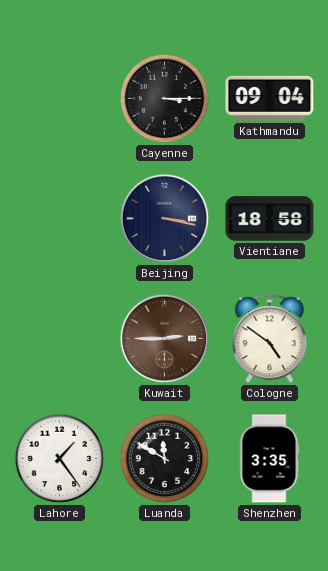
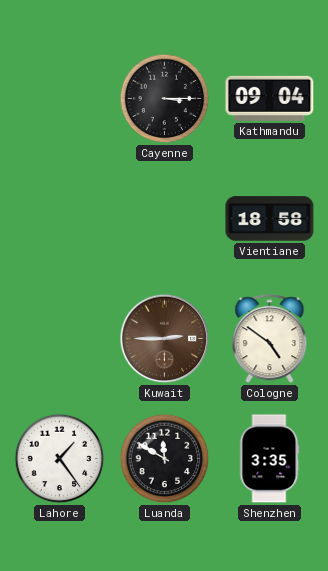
Beijing: 3:17 -> none (165, 219)
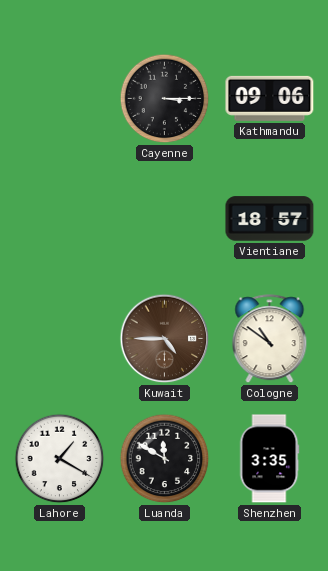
Kathmandu: 09:04 -> 09:06 (270, 98)
Vientiane: 18:58 -> 18:57 (270, 219)
Kuwait: 2:45 -> 4:45 (165, 339)
Cologne: 4:51 -> 10:51 (270, 339)
Lahore: 1:24 -> 1:20 (60, 459)
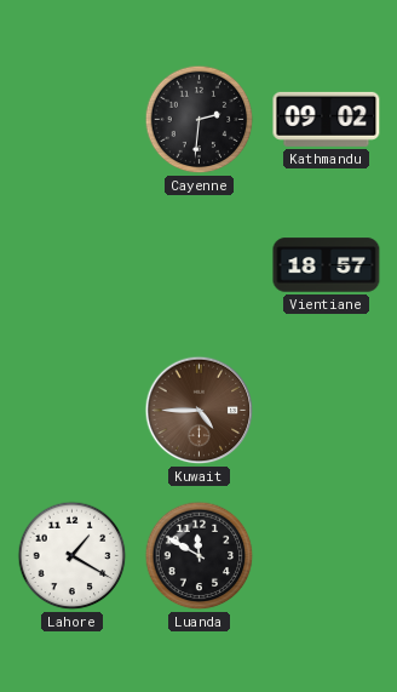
Cayenne: 3:15 -> 2:31 (200, 120)
Kathmandu: 09:06 -> 09:02 (327, 119)
Cologne: 10:51 -> none (270, 339)
Shenzhen: 3:35 -> none (269, 459)
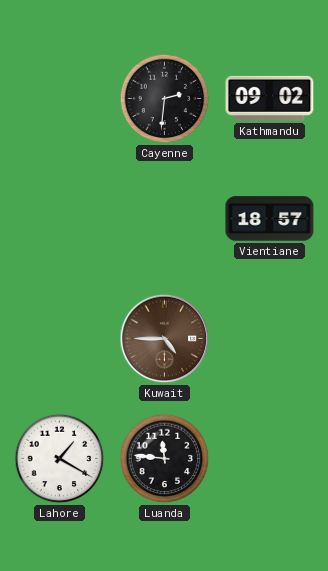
Luanda: 11:50 -> 11:46 (165, 459)
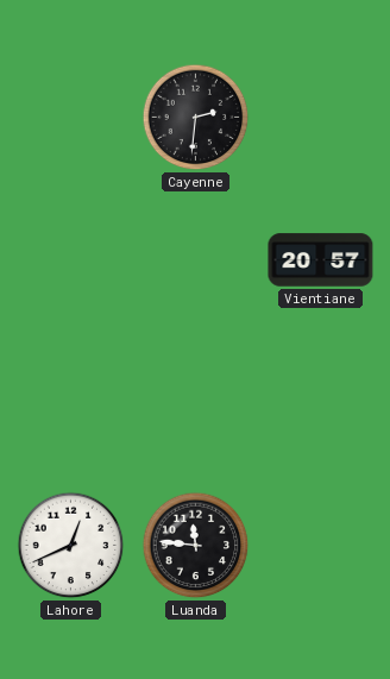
Kathmandu: 09:02 -> none (270, 98)
Vientiane: 18:57 -> 20:57 (321, 260)
Kuwait: 4:45 -> none (165, 339)
Lahore: 1:20 -> 12:41 (71, 546)
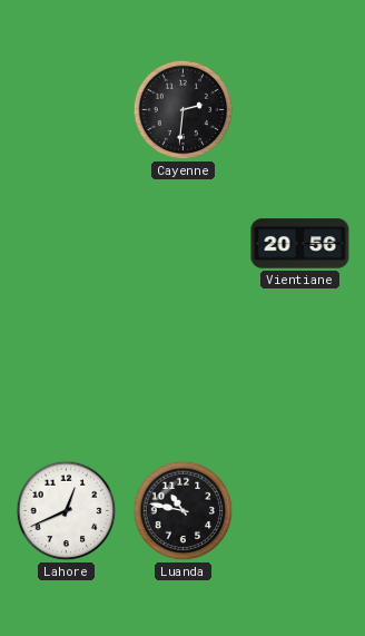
Vientiane: 20:57 -> 20:56 (300, 244)
Luanda: 11:46 -> 10:47 (184, 511)
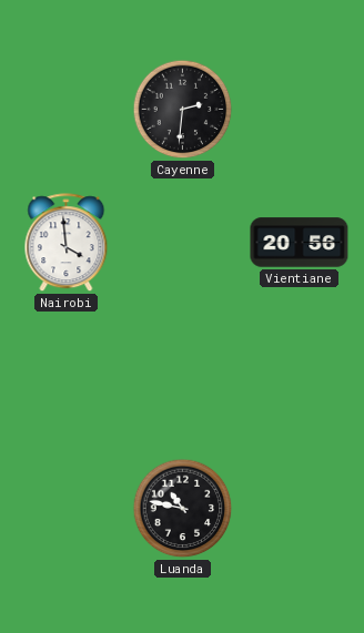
Nairobi: none -> 3:59 (67, 243)
Lahore: 12:41 -> none (67, 511)
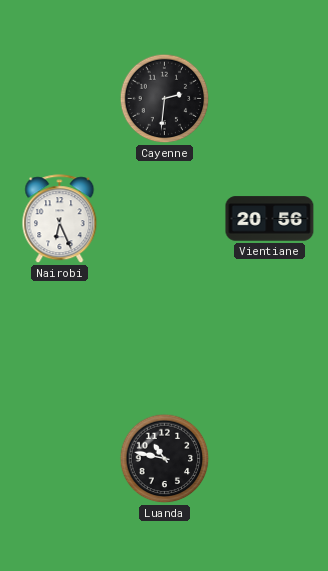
Nairobi: 3:59 -> 6:26 (60, 219)
